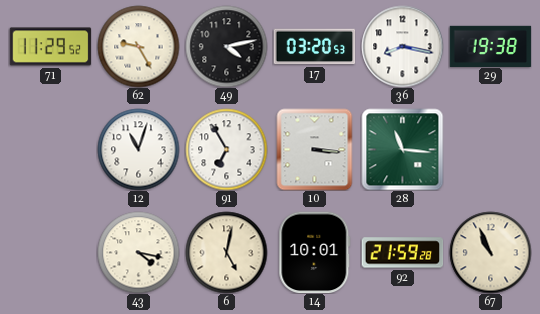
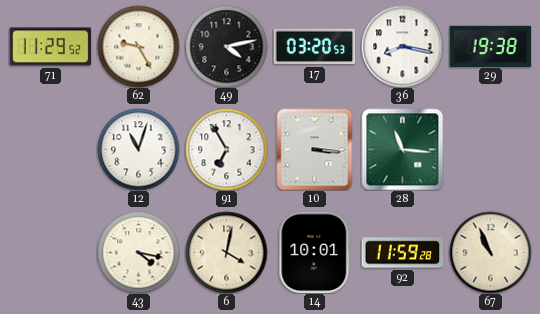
6: 5:02 -> 4:02 (226, 252)
92: 21:59 -> 11:59 (402, 253)
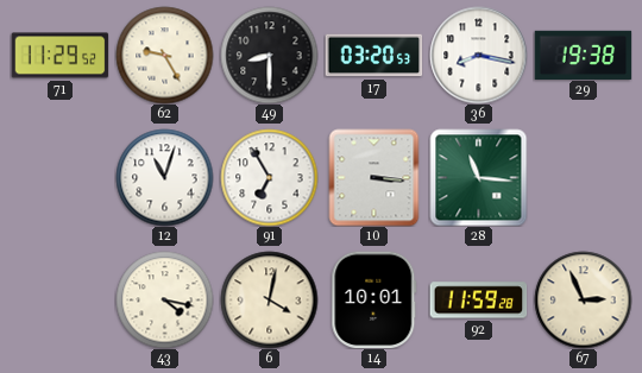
49: 4:13 -> 8:30 (269, 55)
67: 10:56 -> 2:56 (583, 299)
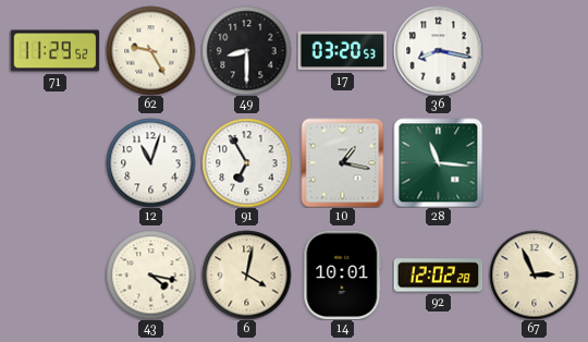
29: 19:38 -> none (583, 55)
10: 3:16 -> 1:17 (343, 162)
92: 11:59 -> 12:02 (438, 276)
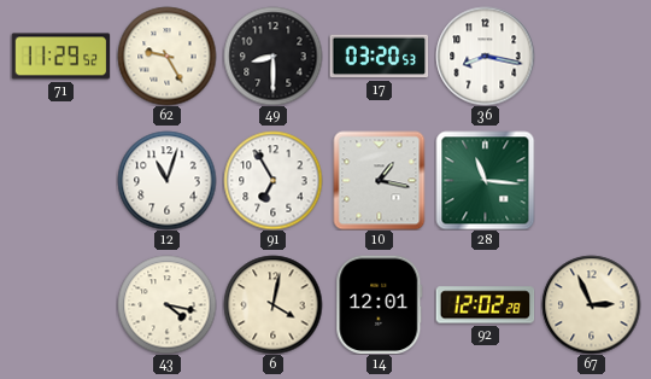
14: 10:01 -> 12:01 (380, 304)
